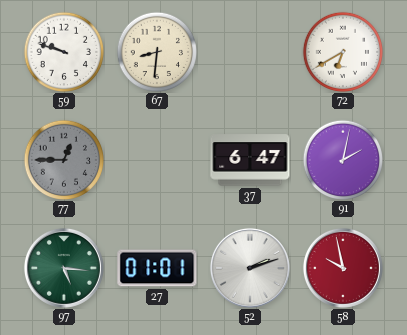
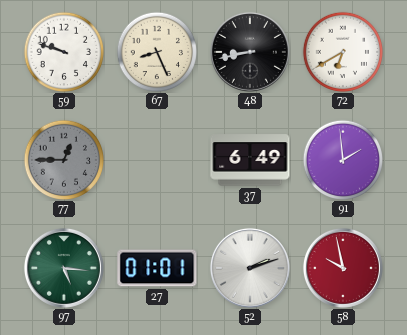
67: 8:31 -> 8:26 (156, 51)
48: none -> 8:43 (250, 52)
37: 6:47 -> 6:49 (250, 160)
91: 2:02 -> 1:59 (342, 159)
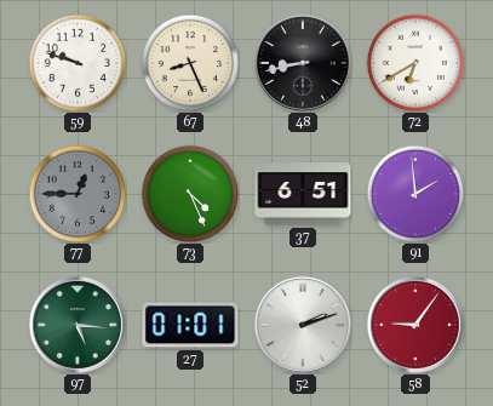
73: none -> 4:26 (189, 193)
37: 6:49 -> 6:51 (303, 194)
58: 9:58 -> 9:06 (415, 325)
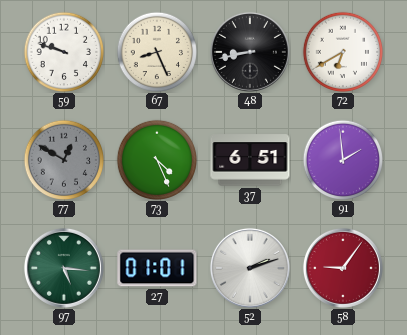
77: 12:45 -> 12:50 (63, 159)
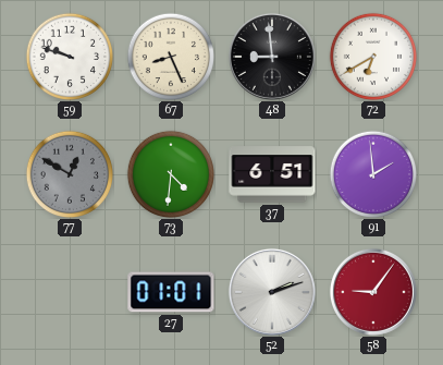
48: 8:43 -> 8:59 (272, 57)
73: 4:26 -> 4:31 (170, 173)
97: 5:16 -> none (64, 268)
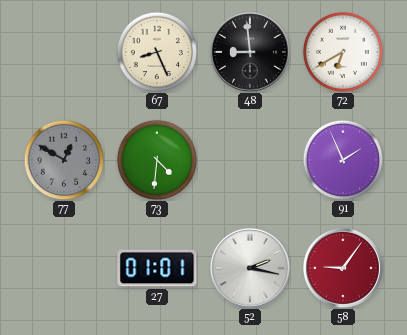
59: 9:48 -> none (69, 56)
37: 6:51 -> none (272, 174)
91: 1:59 -> 1:56 (342, 159)
52: 2:12 -> 2:17 (250, 268)
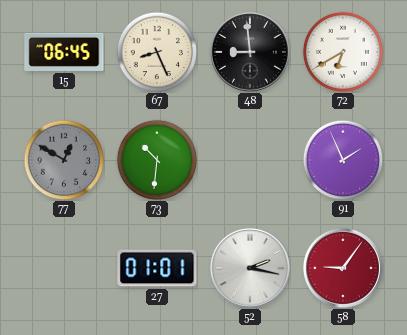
15: none -> 06:45 (64, 52)
73: 4:31 -> 10:31 (156, 159)
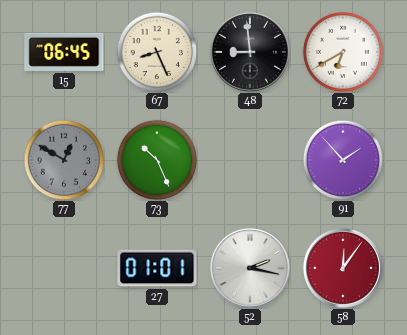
73: 10:31 -> 10:26 (156, 159)
91: 1:56 -> 1:53 (342, 159)
58: 9:06 -> 12:06 (343, 268)
